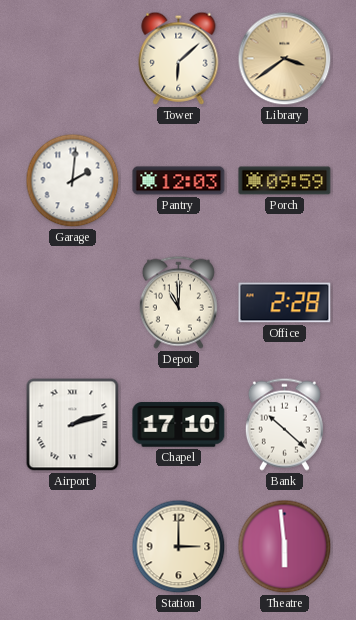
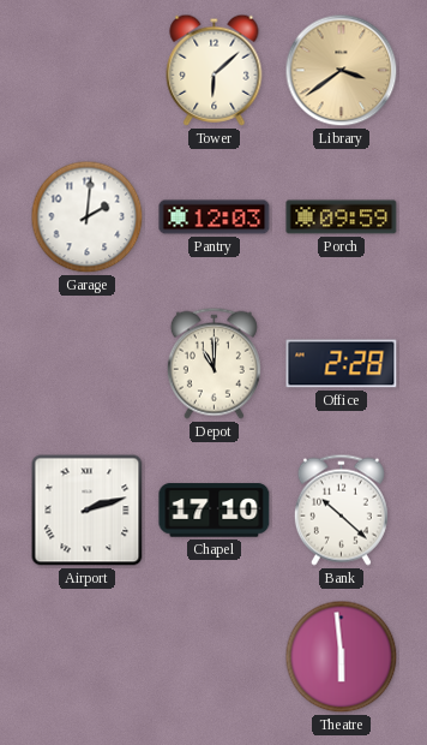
Station: 3:00 -> none (179, 547)
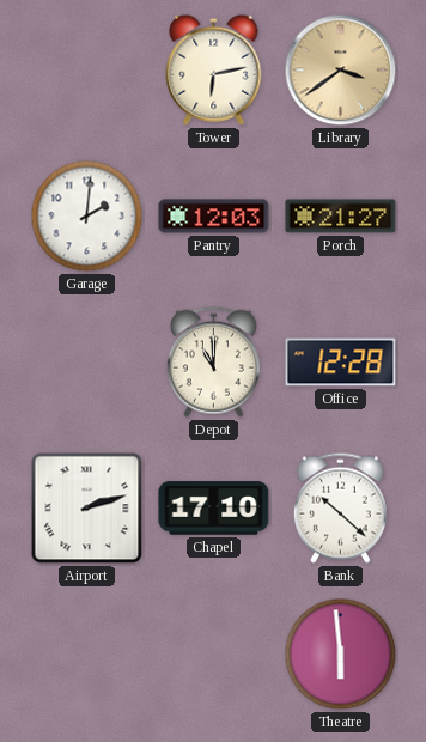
Tower: 6:08 -> 6:13 (214, 69)
Porch: 09:59 -> 21:27 (341, 217)
Office: 2:28 -> 12:28 (341, 363)
